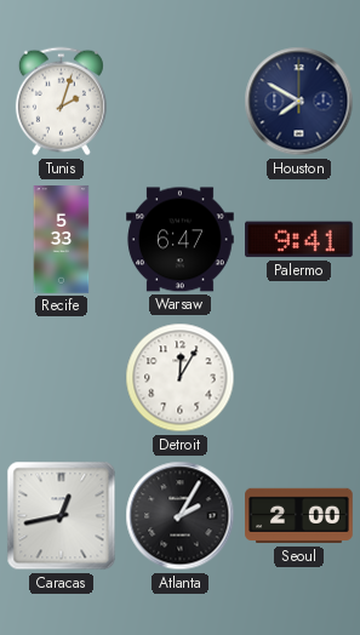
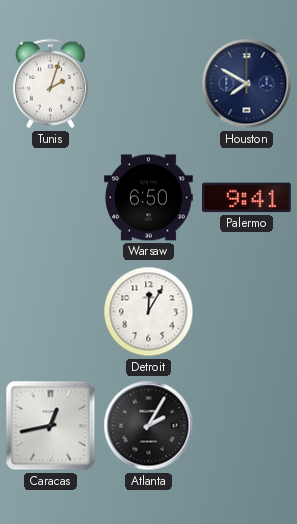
Recife: 5:33 -> none (62, 240)
Warsaw: 6:47 -> 6:50 (149, 198)
Seoul: 2:00 -> none (299, 516)
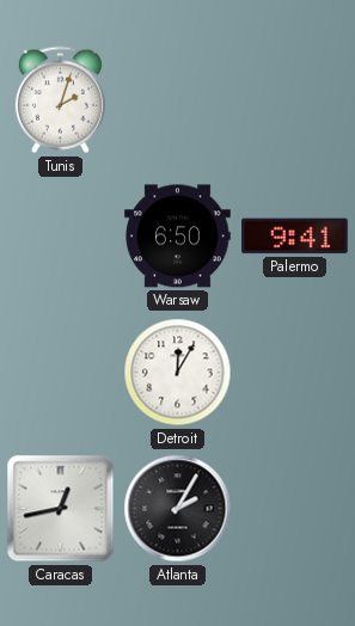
Houston: 7:50 -> none (247, 84)
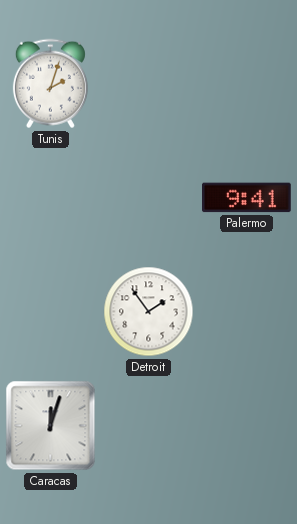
Warsaw: 6:50 -> none (178, 237)
Detroit: 12:05 -> 1:54 (149, 312)
Caracas: 12:43 -> 12:03 (51, 426)
Atlanta: 2:05 -> none (178, 509)
